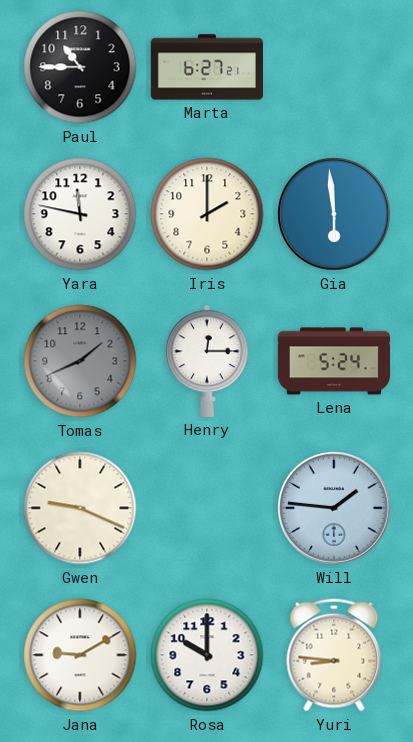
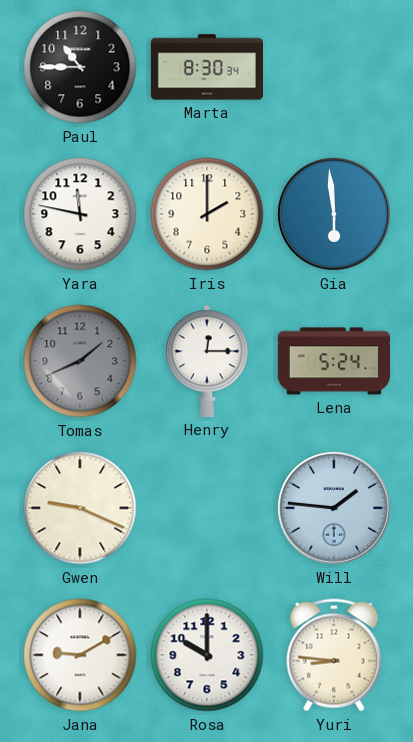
Marta: 6:27 -> 8:30 (206, 67)
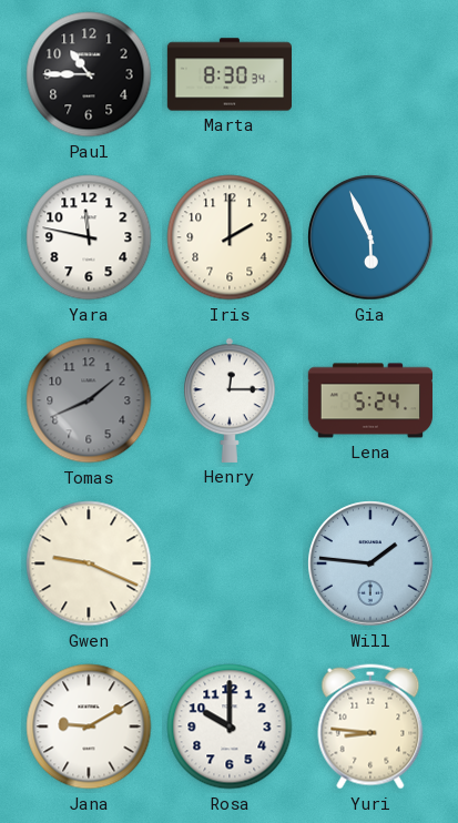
Gia: 5:59 -> 5:56 (370, 237)
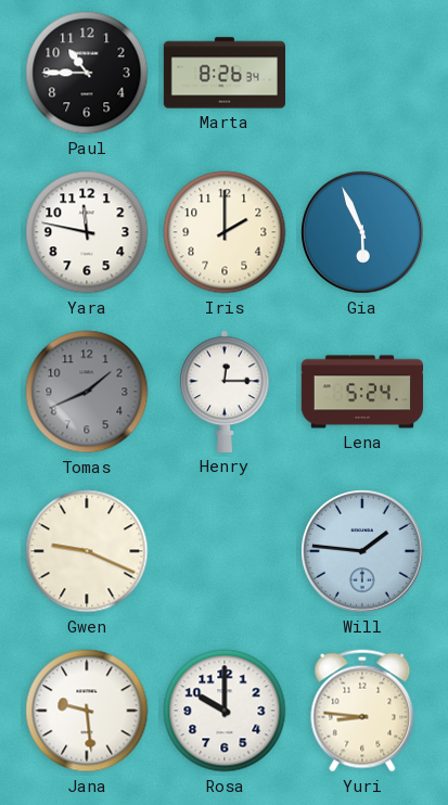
Marta: 8:30 -> 8:26 (223, 73)
Jana: 9:10 -> 9:29 (87, 711)
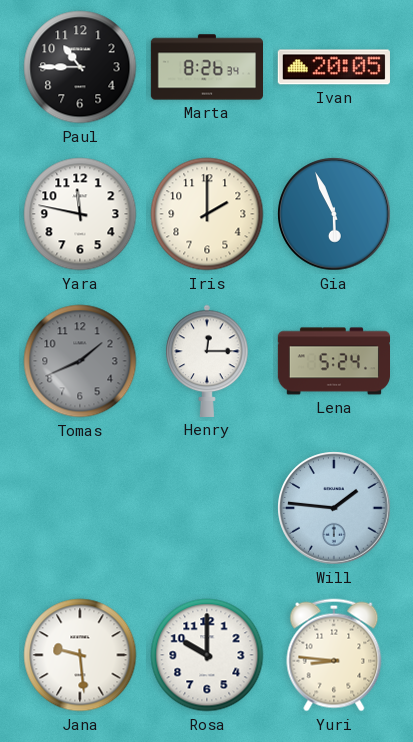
Ivan: none -> 20:05 (334, 67)
Gwen: 9:19 -> none (87, 551)
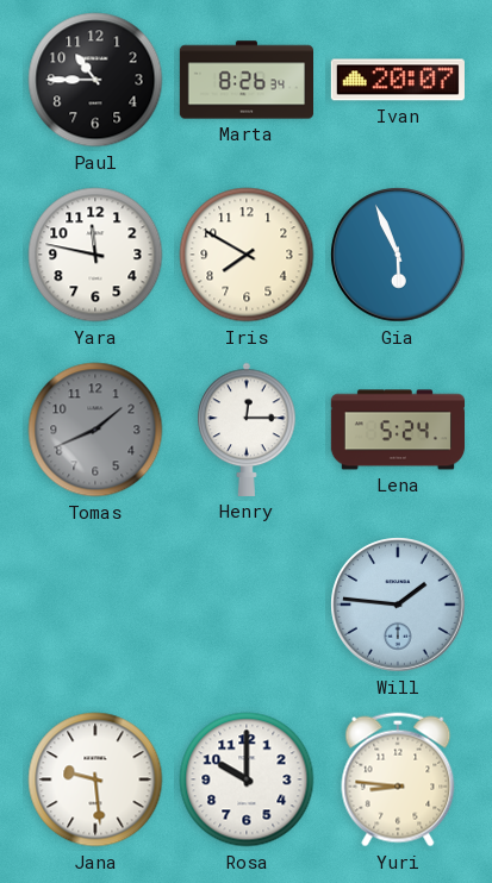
Ivan: 20:05 -> 20:07 (398, 80)
Iris: 2:00 -> 7:50 (247, 255)
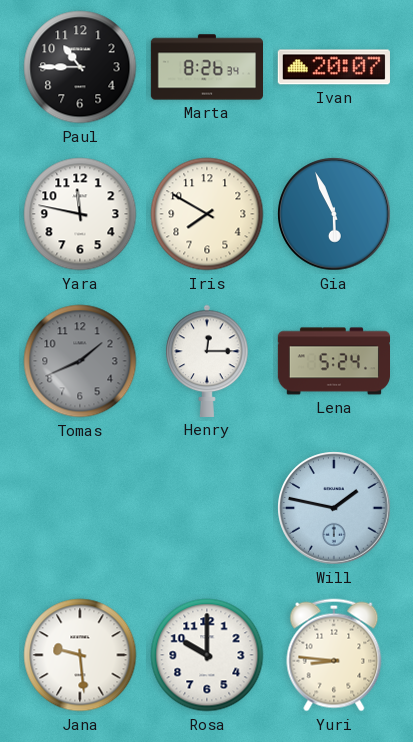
Will: 1:46 -> 1:47 (334, 508)
